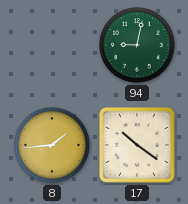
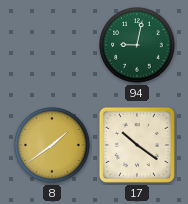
8: 1:44 -> 1:39 (52, 145)
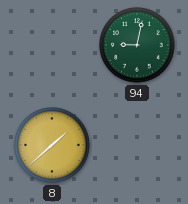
8: 1:39 -> 1:38 (52, 145)
17: 10:21 -> none (137, 145)
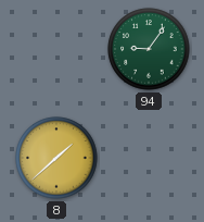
94: 9:02 -> 9:06 (149, 49)
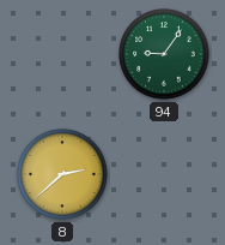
8: 1:38 -> 2:38 (62, 174)
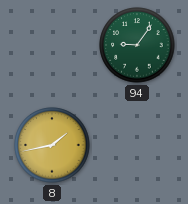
8: 2:38 -> 1:43 (52, 145)
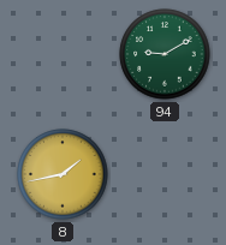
94: 9:06 -> 9:10 (165, 54)
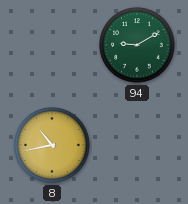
8: 1:43 -> 10:43 (52, 145)
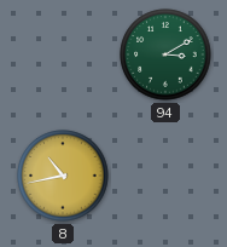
94: 9:10 -> 3:10 (165, 54)
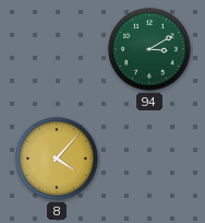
8: 10:43 -> 4:07 (57, 159)
